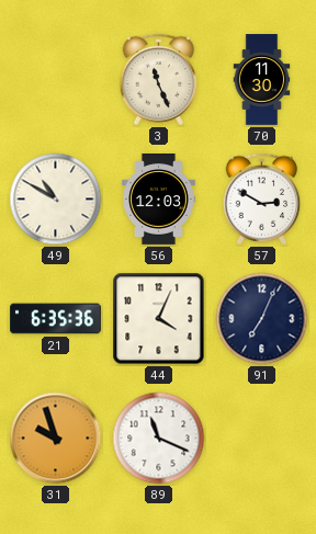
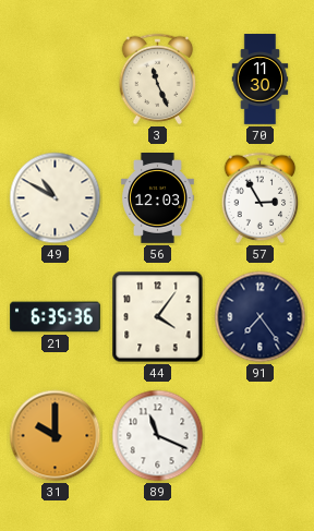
57: 2:50 -> 2:55 (261, 198)
44: 4:04 -> 4:06 (158, 317)
91: 7:04 -> 7:24 (261, 317)
31: 9:57 -> 10:00 (56, 436)
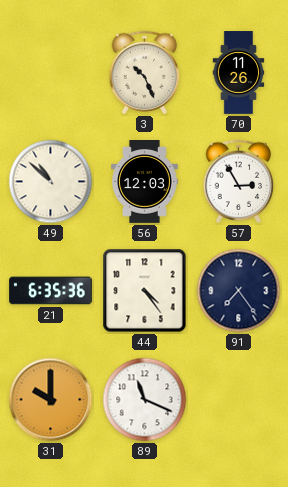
3: 11:26 -> 10:26 (145, 73)
70: 11:30 -> 11:26 (239, 73)
49: 10:50 -> 10:52 (51, 182)
44: 4:06 -> 4:24 (145, 291)
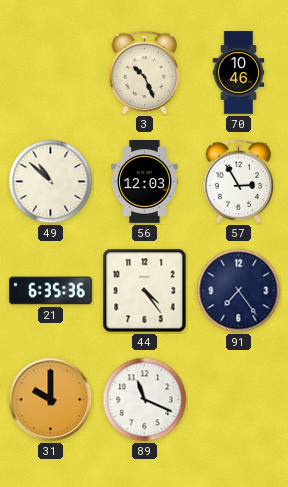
70: 11:26 -> 10:46 (239, 73)
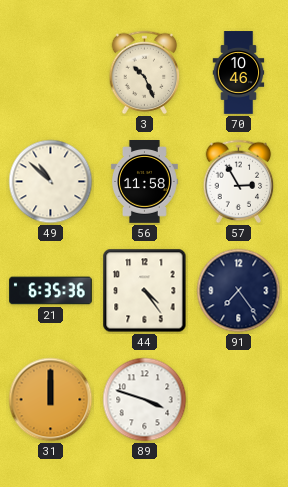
56: 12:03 -> 11:58 (145, 182)
31: 10:00 -> 12:00 (51, 400)
89: 11:19 -> 3:48 (145, 400)
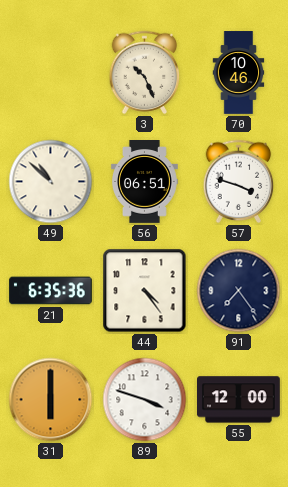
56: 11:58 -> 06:51 (145, 182)
57: 2:55 -> 3:48 (239, 182)
31: 12:00 -> 6:00 (51, 400)
55: none -> 12:00 (239, 400)
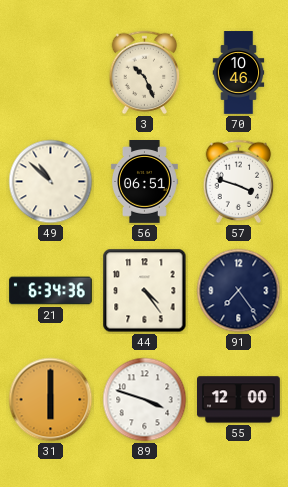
21: 6:35 -> 6:34 (51, 291)
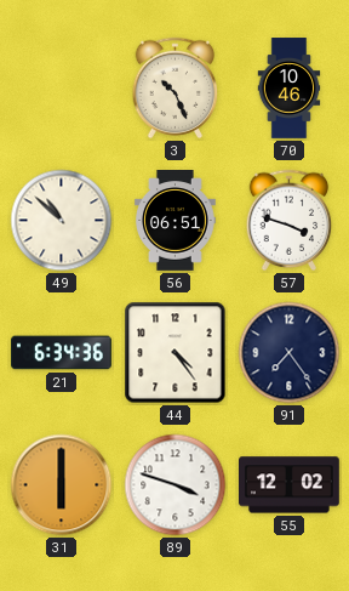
55: 12:00 -> 12:02 (290, 485)
